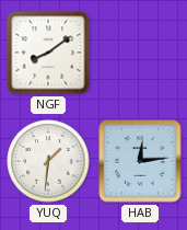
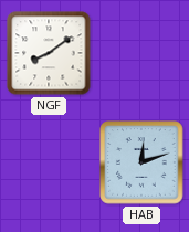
YUQ: 1:31 -> none (48, 161)
HAB: 12:14 -> 12:12 (141, 162)
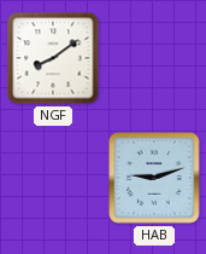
HAB: 12:12 -> 9:12 (154, 178)
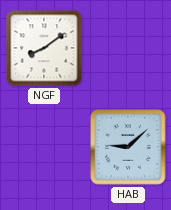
HAB: 9:12 -> 9:08 (128, 147)
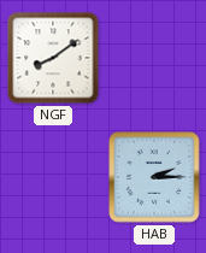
HAB: 9:08 -> 2:15 (154, 177)
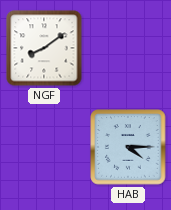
HAB: 2:15 -> 4:15 (128, 147)
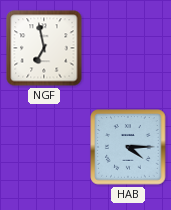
NGF: 8:09 -> 6:58 (44, 48)
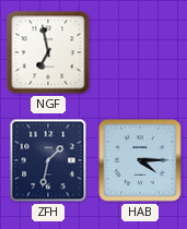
ZFH: none -> 1:32 (48, 160)
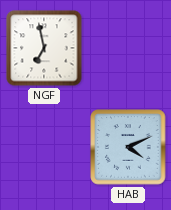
ZFH: 1:32 -> none (48, 160)
HAB: 4:15 -> 4:11 (128, 147)
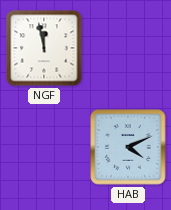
NGF: 6:58 -> 11:58 (44, 48)
